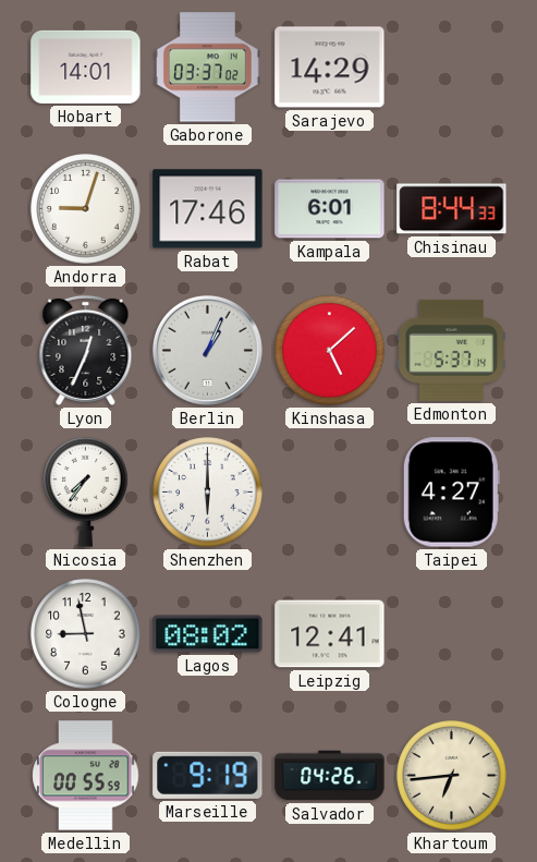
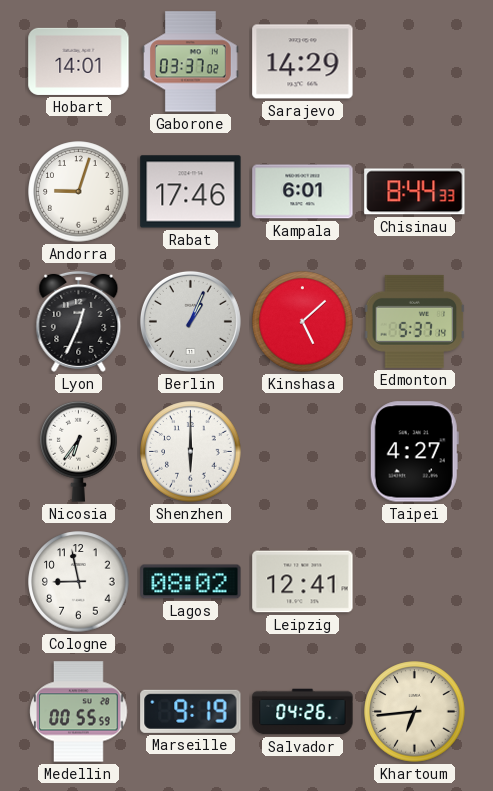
Nicosia: 7:36 -> 6:36 (79, 451)
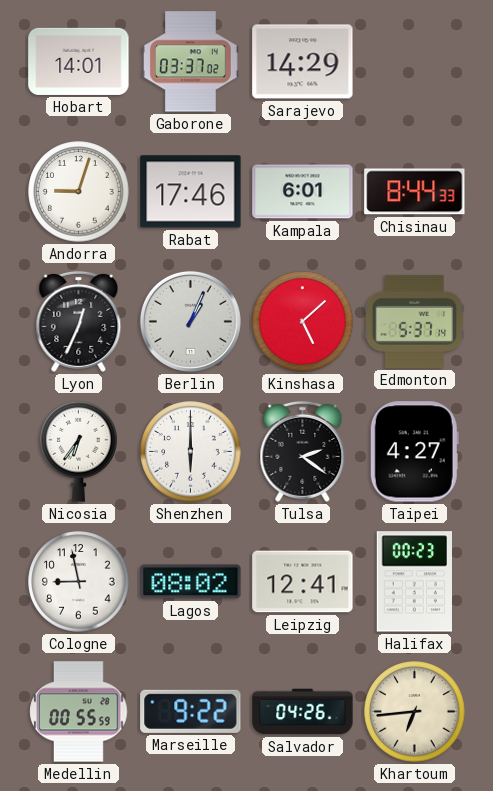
Tulsa: none -> 2:21 (303, 451)
Halifax: none -> 00:23 (414, 582)
Marseille: 9:19 -> 9:22 (191, 711)
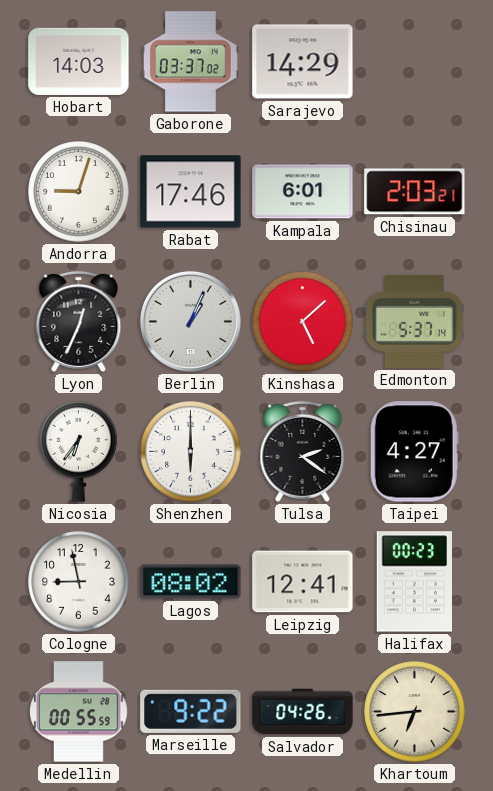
Hobart: 14:01 -> 14:03 (79, 61)
Chisinau: 8:44 -> 2:03 (415, 192)
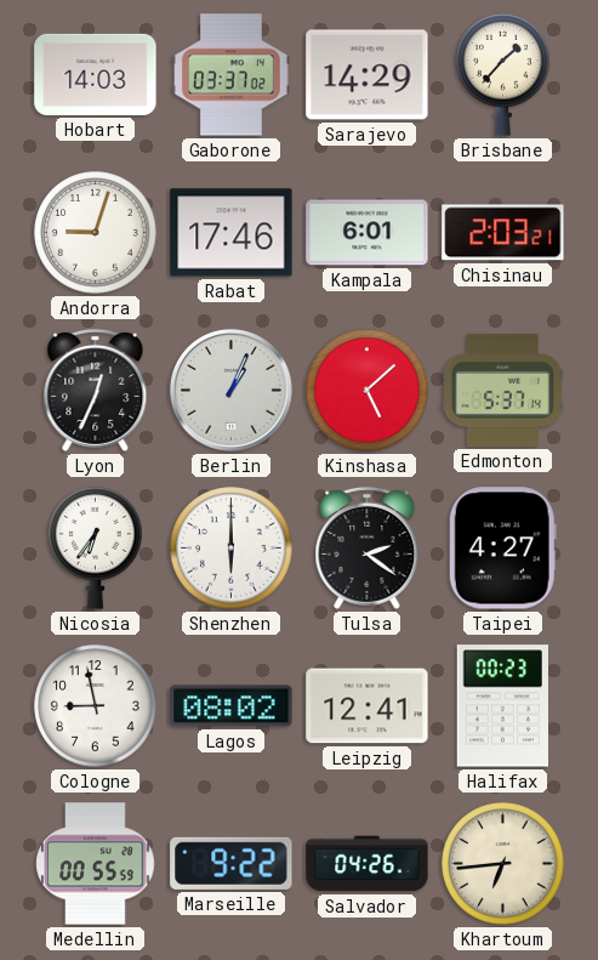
Brisbane: none -> 1:37 (503, 74)
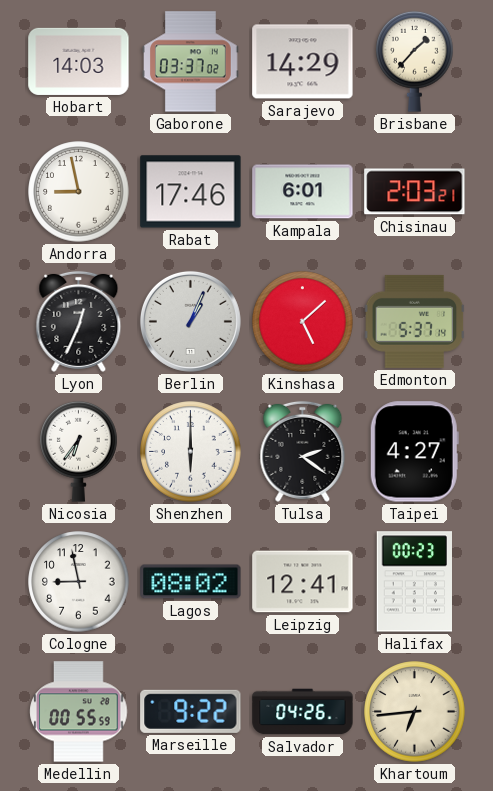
Andorra: 9:03 -> 8:58 (79, 192)
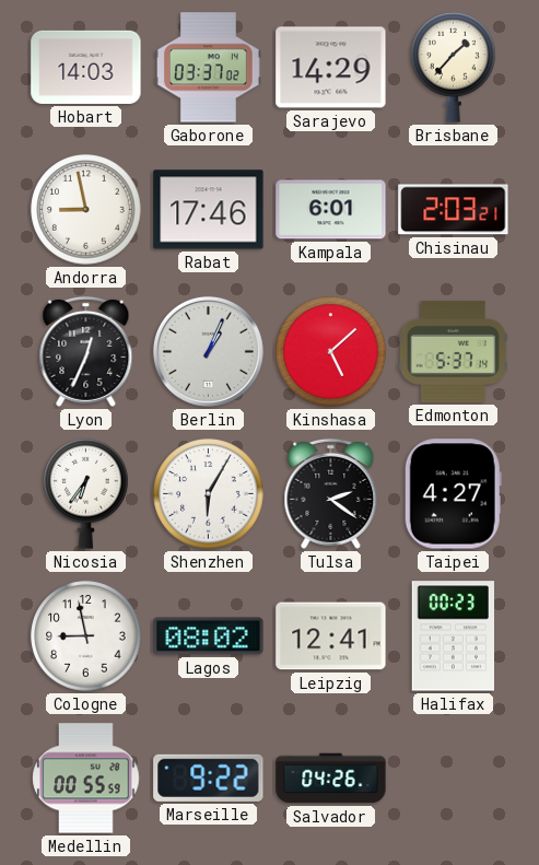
Shenzhen: 6:00 -> 6:05 (209, 494)
Khartoum: 6:44 -> none (415, 712)
